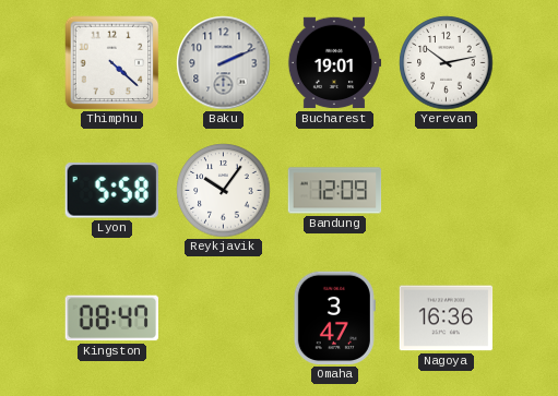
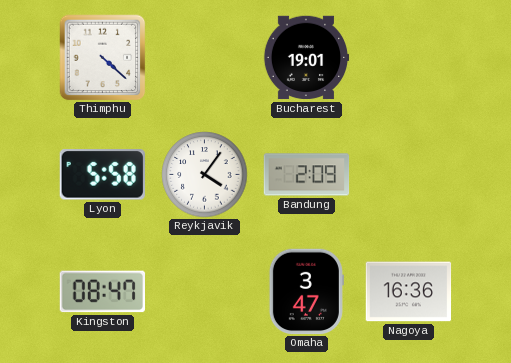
Baku: 2:11 -> none (224, 63)
Yerevan: 10:13 -> none (447, 63)
Reykjavik: 10:06 -> 4:06 (205, 175)
Bandung: 12:09 -> 2:09 (307, 175)
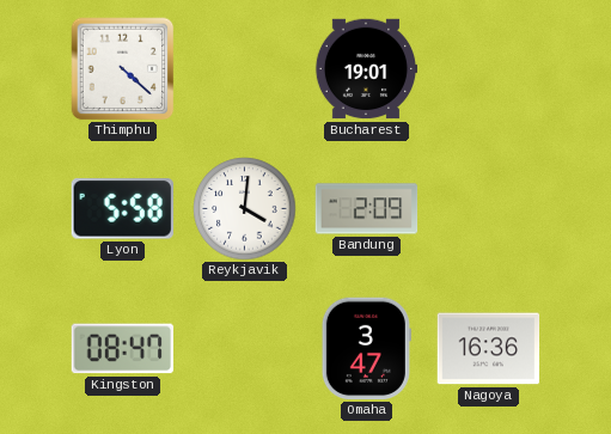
Reykjavik: 4:06 -> 4:01 (245, 209)
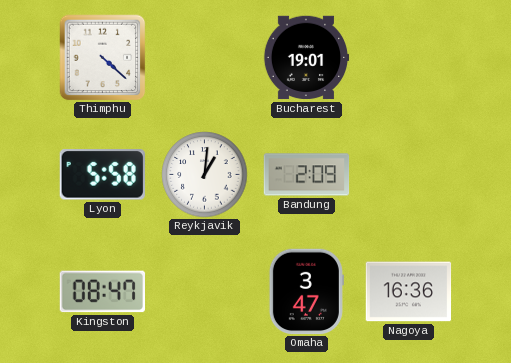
Reykjavik: 4:01 -> 1:01 (205, 175)
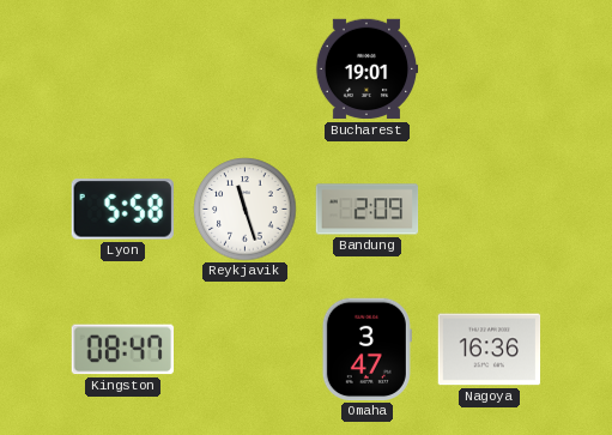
Thimphu: 4:22 -> none (103, 58)
Reykjavik: 1:01 -> 11:27 (246, 210)
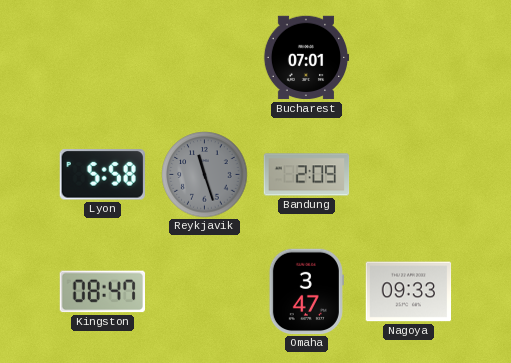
Bucharest: 19:01 -> 07:01 (306, 58)
Reykjavik dial: white -> grey (205, 175)
Nagoya: 16:36 -> 09:33 (409, 292)
